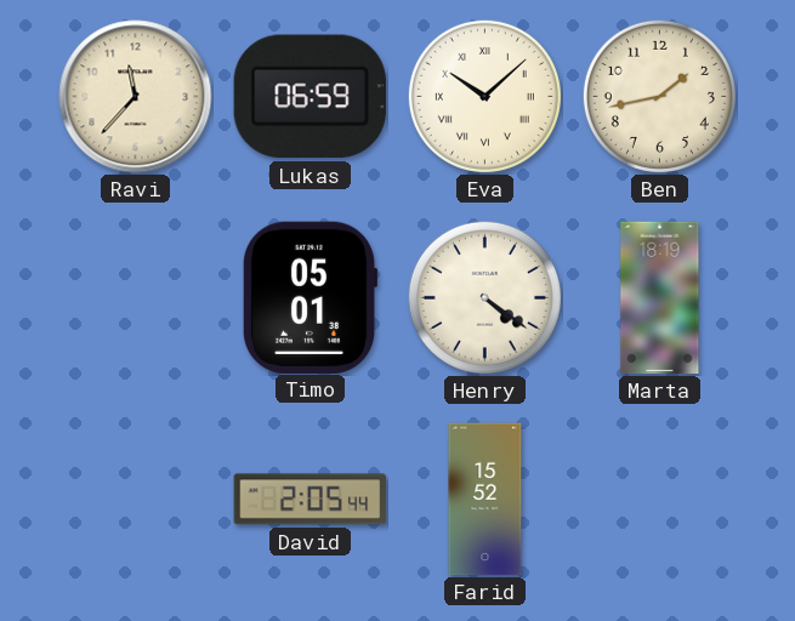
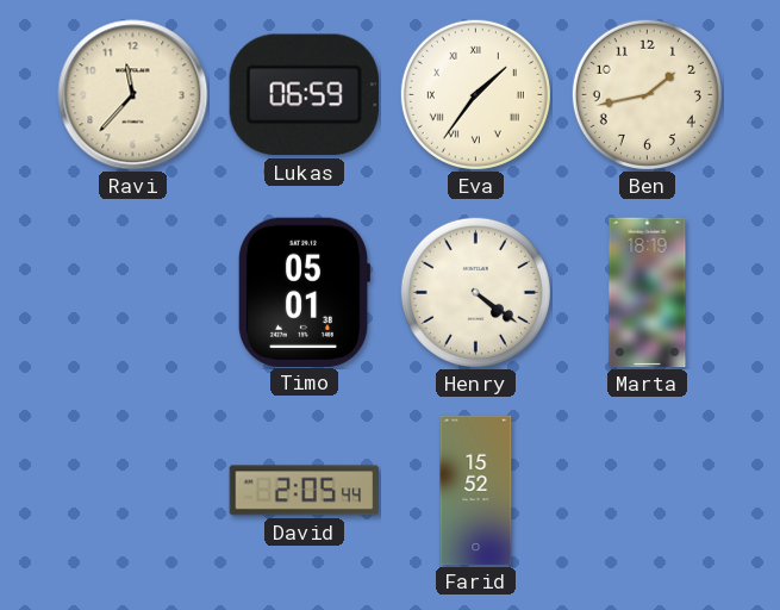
Eva: 10:08 -> 1:36 (475, 94)
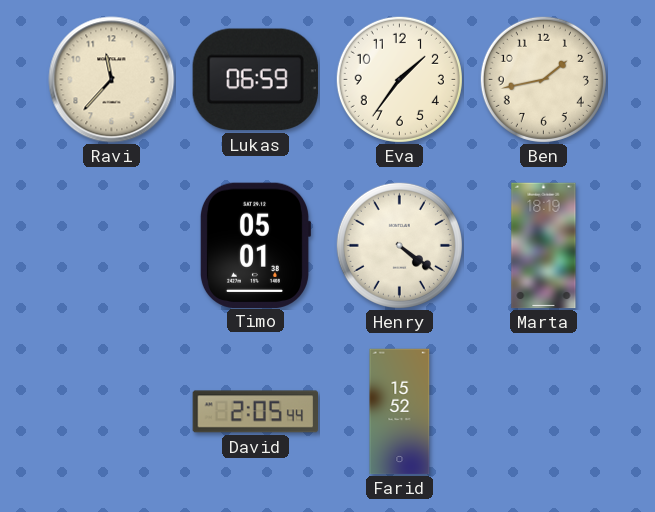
Eva numerals: Roman -> Arabic (399, 79)
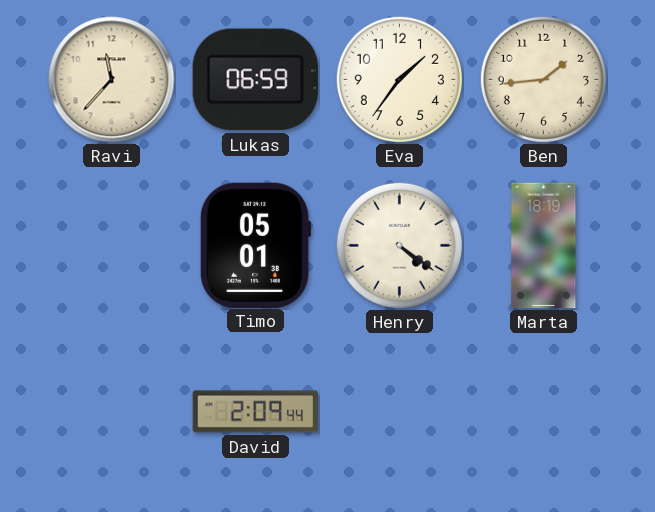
Ben: 1:43 -> 1:44 (543, 79)
David: 2:05 -> 2:09 (255, 412)
Farid: 15:52 -> none (400, 412)
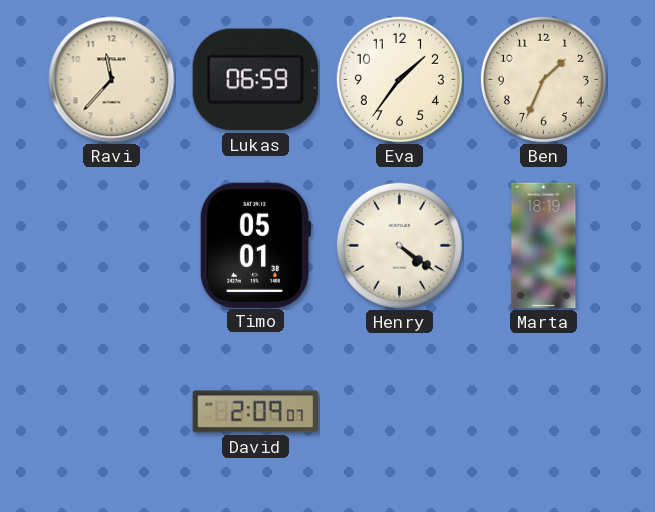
Ben: 1:44 -> 1:34 (543, 79)
David: 2:09:44 -> 2:09:07 (255, 412)
